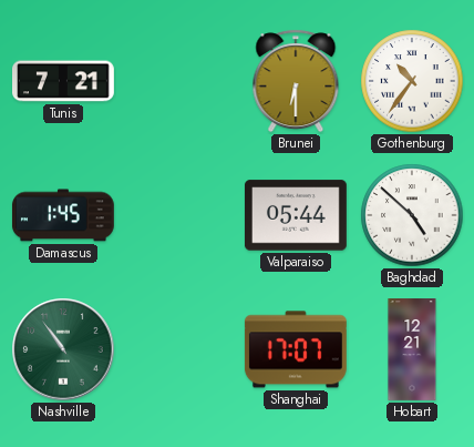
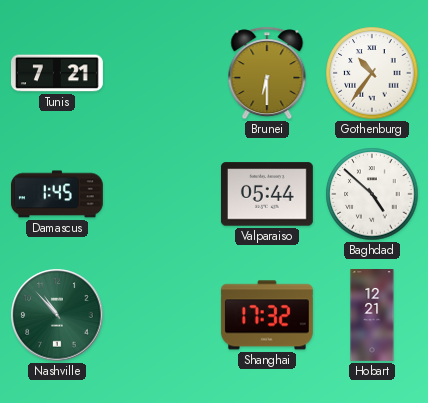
Nashville: 10:54 -> 10:53 (57, 315)
Shanghai: 17:07 -> 17:32 (267, 315)
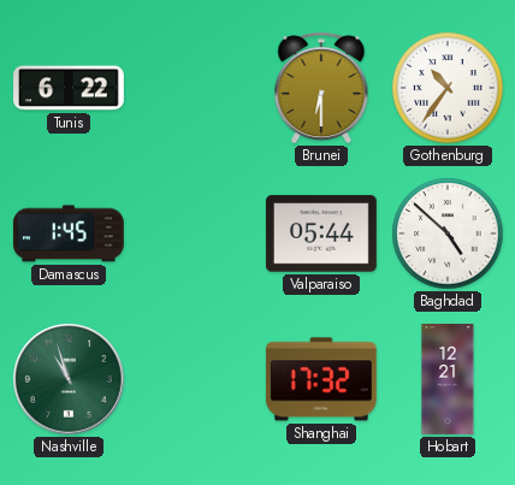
Tunis: 7:21 -> 6:22 (70, 88)
Nashville: 10:53 -> 10:57 (69, 379)
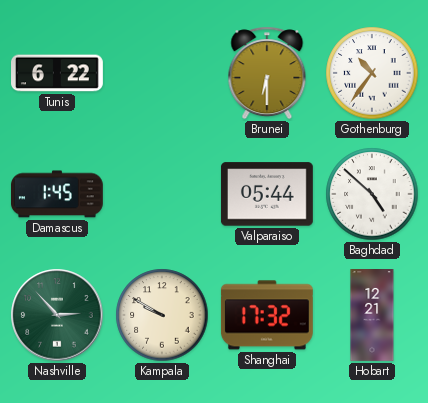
Nashville: 10:57 -> 2:53 (57, 315)
Kampala: none -> 9:50 (162, 315)
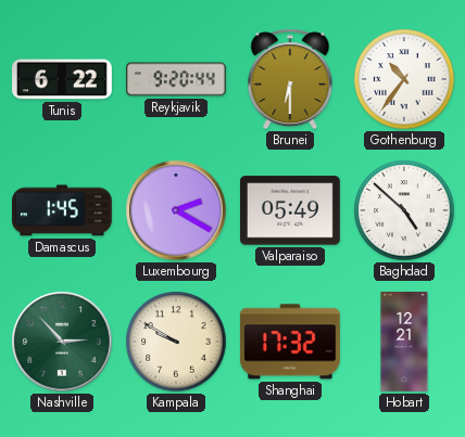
Reykjavik: none -> 9:20 (176, 79)
Luxembourg: none -> 2:20 (176, 210)
Valparaiso: 05:44 -> 05:49 (290, 210)
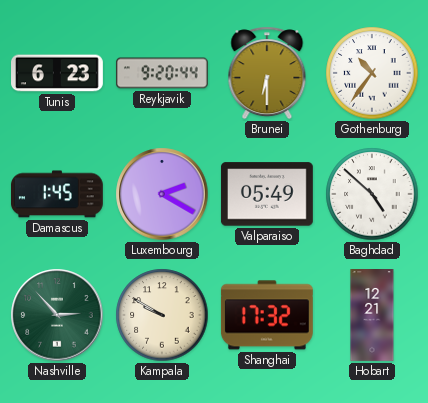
Tunis: 6:22 -> 6:23 (58, 73)
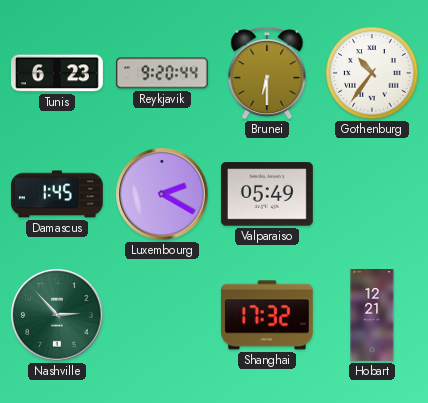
Baghdad: 4:52 -> none (372, 194)
Kampala: 9:50 -> none (162, 315)
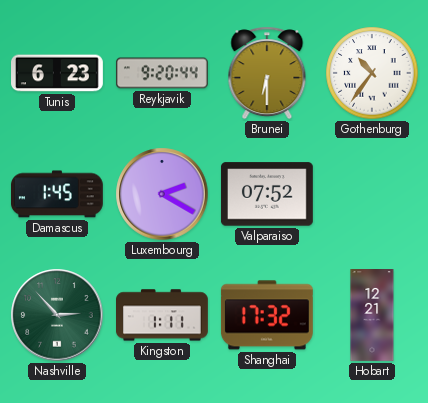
Valparaiso: 05:49 -> 07:52 (267, 194)
Kingston: none -> 1:11 (163, 315)
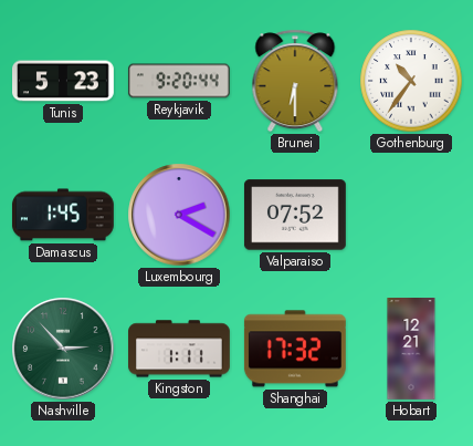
Tunis: 6:23 -> 5:23 (64, 81)
